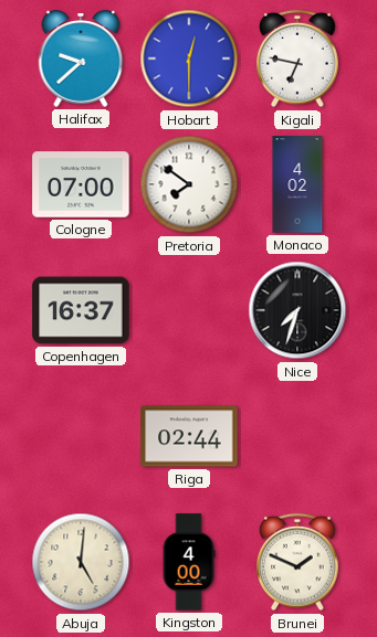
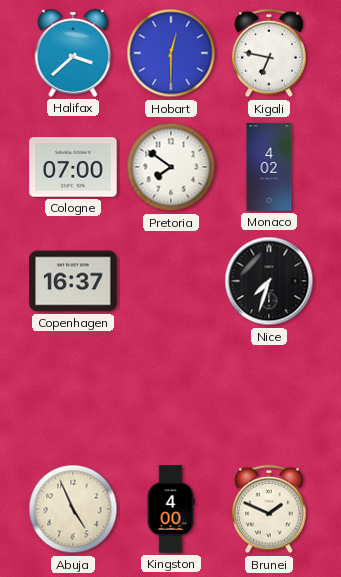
Halifax: 9:38 -> 3:38 (73, 53)
Riga: 02:44 -> none (189, 436)
Abuja: 5:01 -> 4:56 (73, 509)
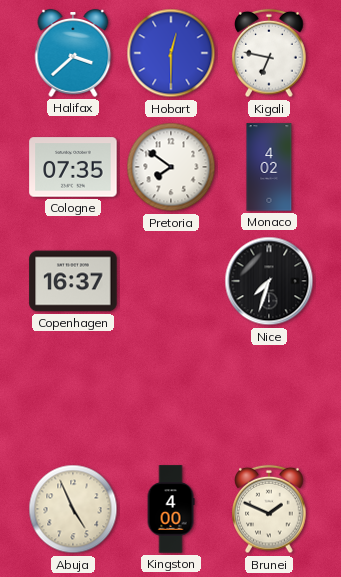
Cologne: 07:00 -> 07:35 (73, 167)
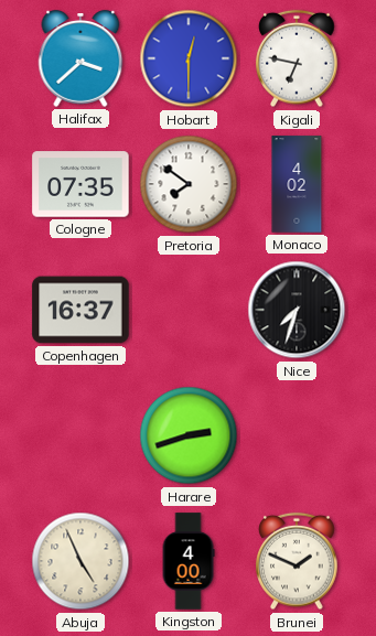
Harare: none -> 2:42 (189, 435)
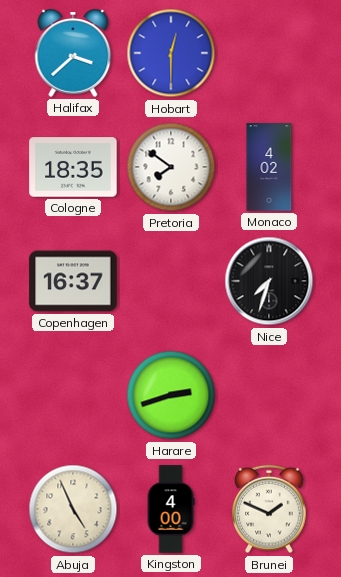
Kigali: 6:47 -> none (297, 58)
Cologne: 07:35 -> 18:35 (73, 167)
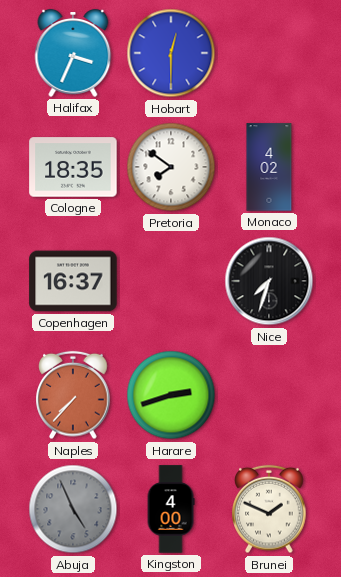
Halifax: 3:38 -> 3:34 (73, 53)
Naples: none -> 7:37 (73, 395)
Abuja dial: cream -> grey (73, 509)
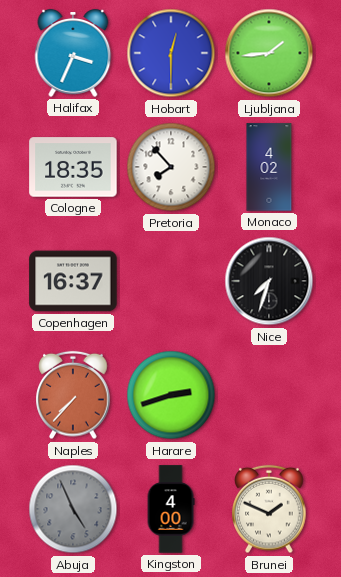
Ljubljana: none -> 1:44 (269, 53)
Pretoria: 7:51 -> 7:53 (171, 167)
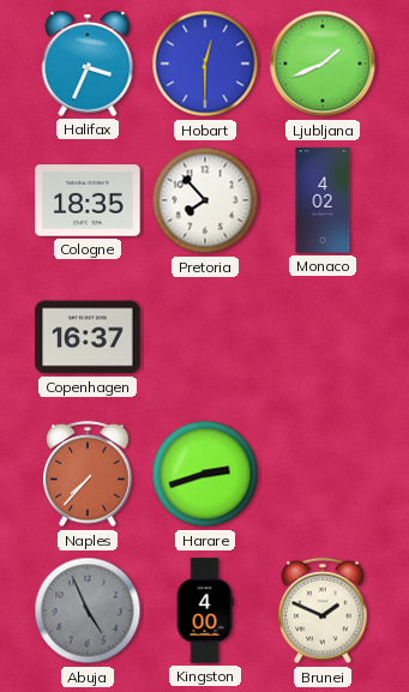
Ljubljana: 1:44 -> 1:41 (323, 64)
Nice: 7:33 -> none (269, 281)
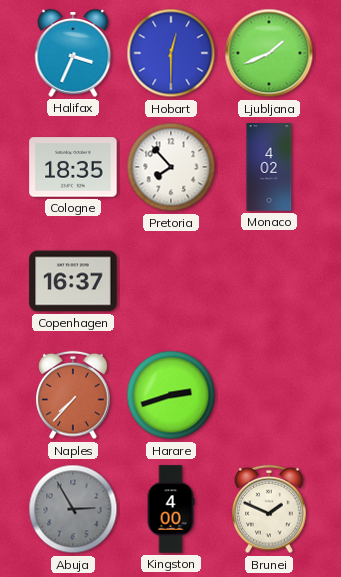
Abuja: 4:56 -> 2:55 (73, 509)
